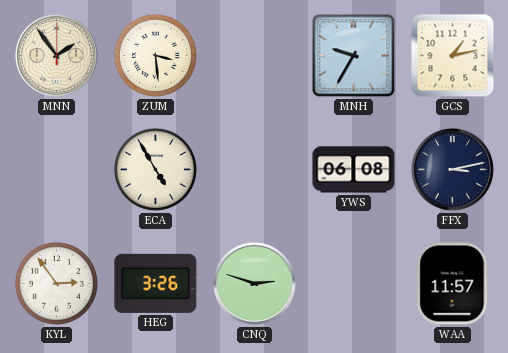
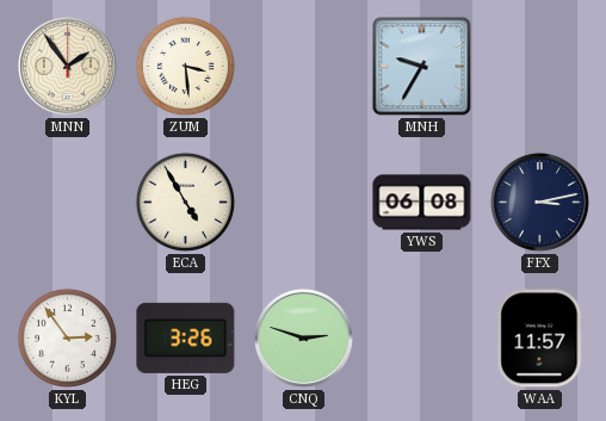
GCS: 1:13 -> none (453, 56)
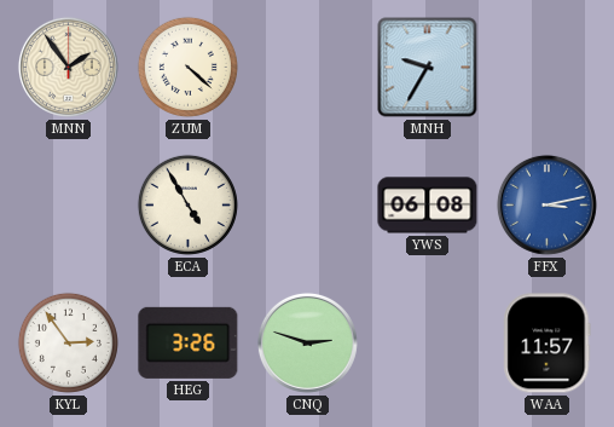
ZUM: 3:29 -> 4:22 (187, 67)
FFX dial: navy -> blue (546, 204)
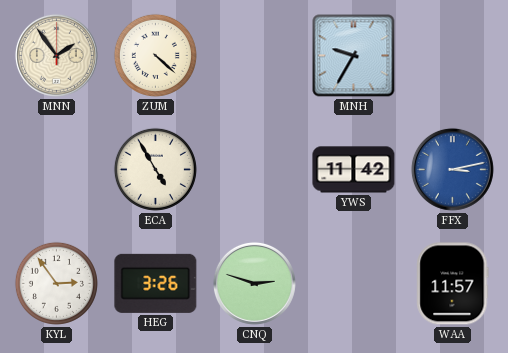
YWS: 06:08 -> 11:42 (354, 170)
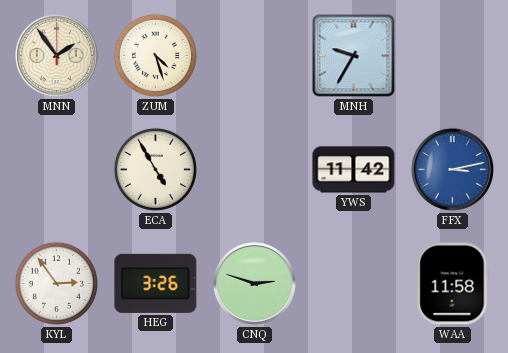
ZUM: 4:22 -> 4:27 (155, 55)
WAA: 11:57 -> 11:58 (453, 284)
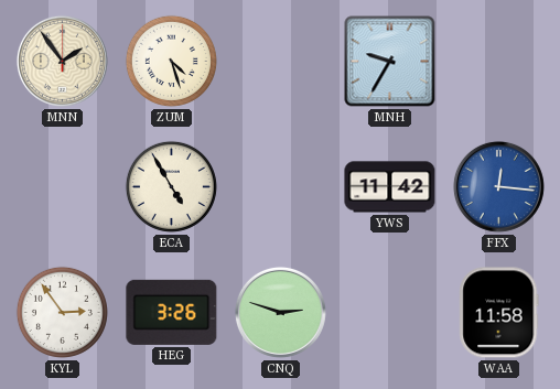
FFX: 3:13 -> 12:16 (498, 186)
